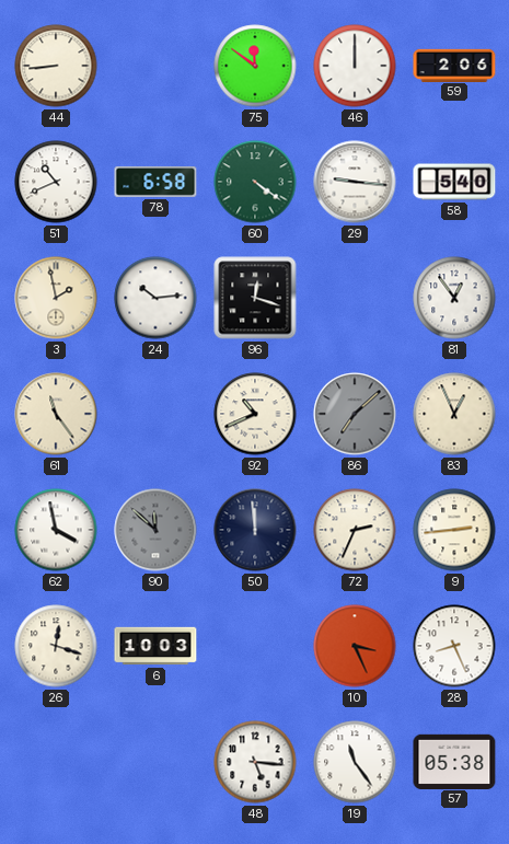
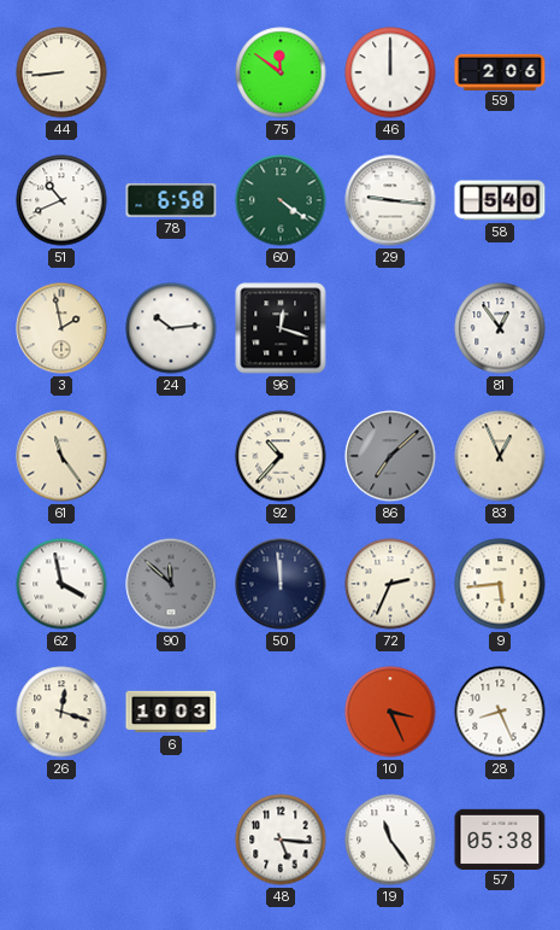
92: 10:41 -> 10:37 (281, 456)
9: 2:44 -> 5:44 (500, 584)
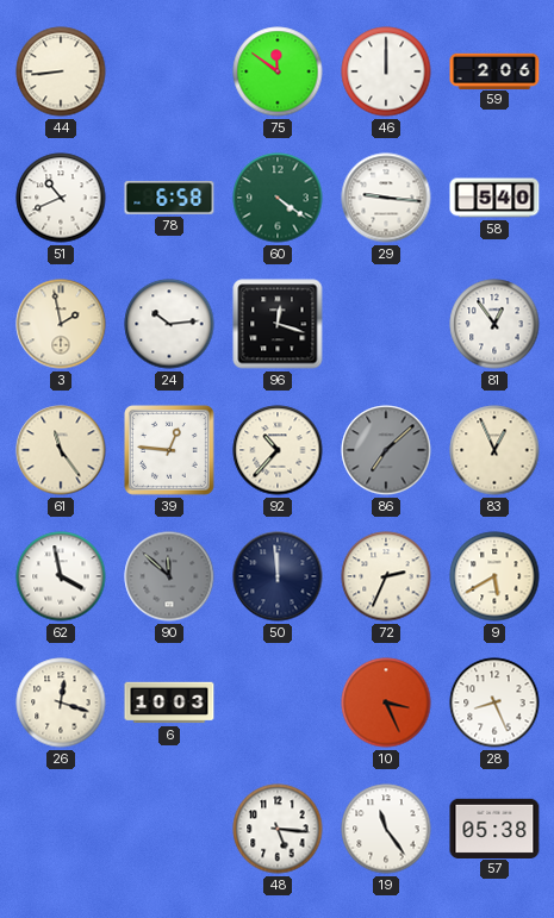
39: none -> 12:46 (170, 451)
9: 5:44 -> 5:40 (494, 576)
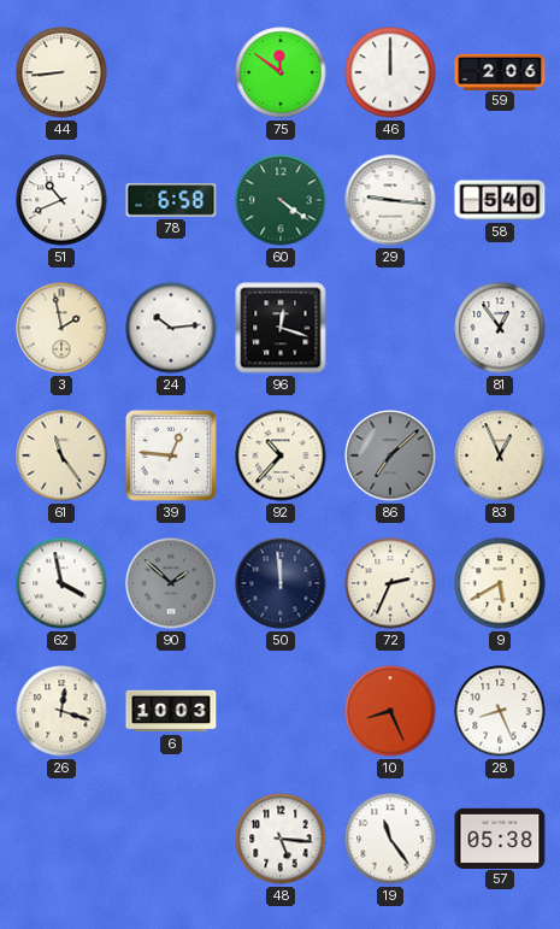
90: 11:52 -> 1:52 (171, 583)
10: 3:26 -> 8:26 (390, 711)
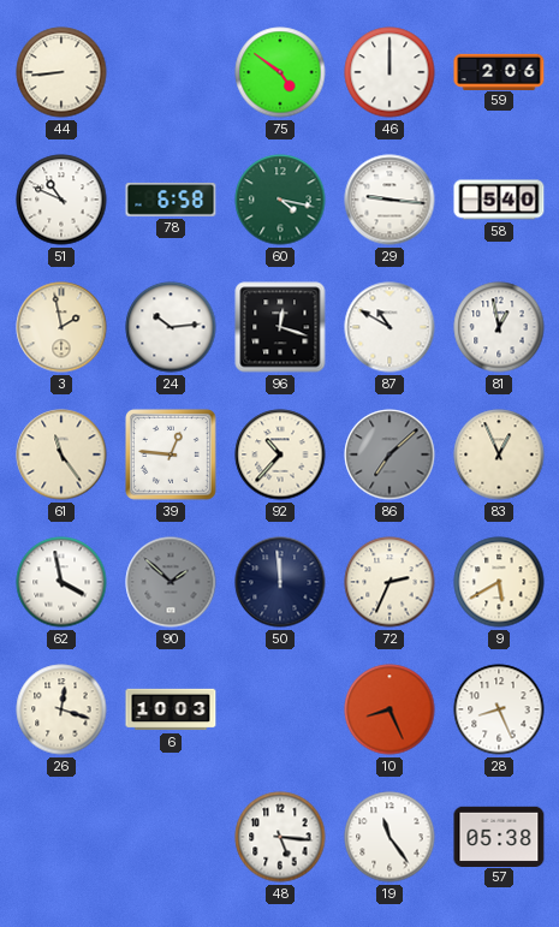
75: 11:51 -> 4:51 (280, 72)
51: 10:41 -> 10:49 (61, 200)
60: 4:21 -> 4:17 (280, 200)
87: none -> 10:50 (389, 327)
81: 12:54 -> 12:58 (499, 327)
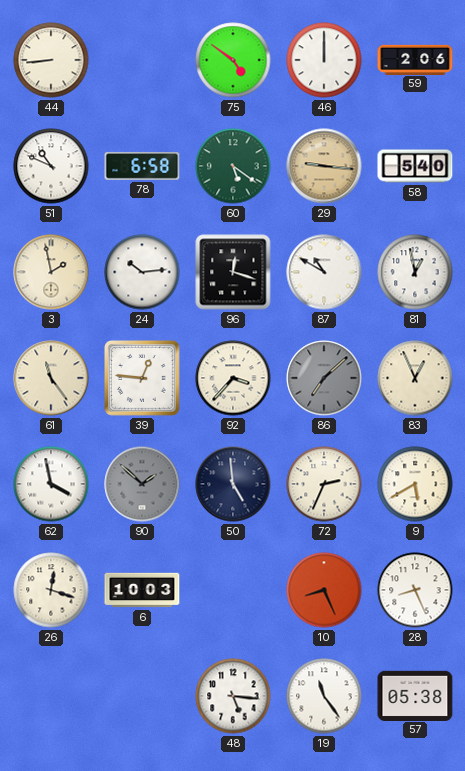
60: 4:17 -> 5:21 (233, 166)
29 dial: white -> champagne (324, 166)
92: 10:37 -> 3:37 (233, 378)
50: 11:59 -> 4:59 (233, 484)
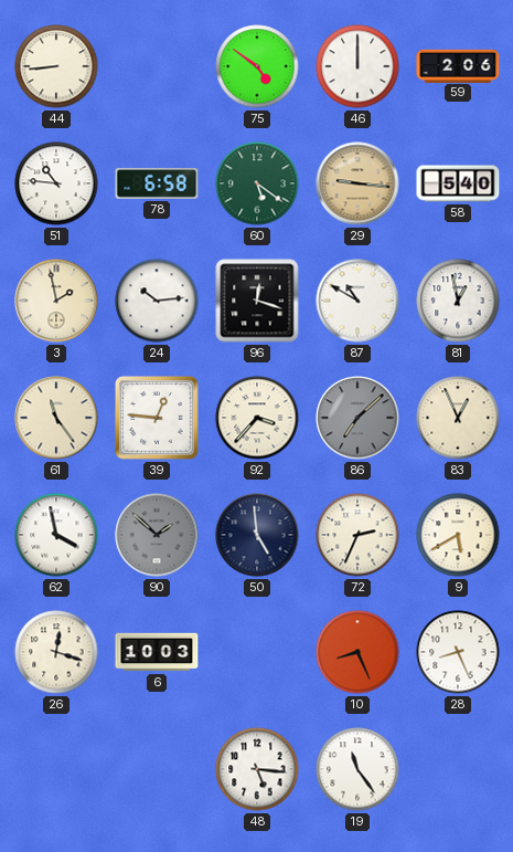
51: 10:49 -> 10:46 (56, 183)
57: 05:38 -> none (415, 695)
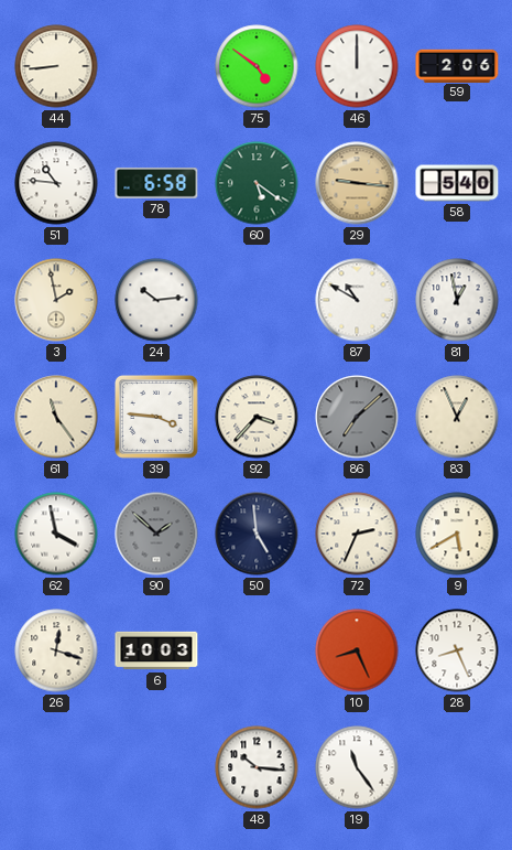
96: 12:18 -> none (257, 301)
39: 12:46 -> 3:46 (157, 418)
48: 5:16 -> 10:16 (257, 767)
